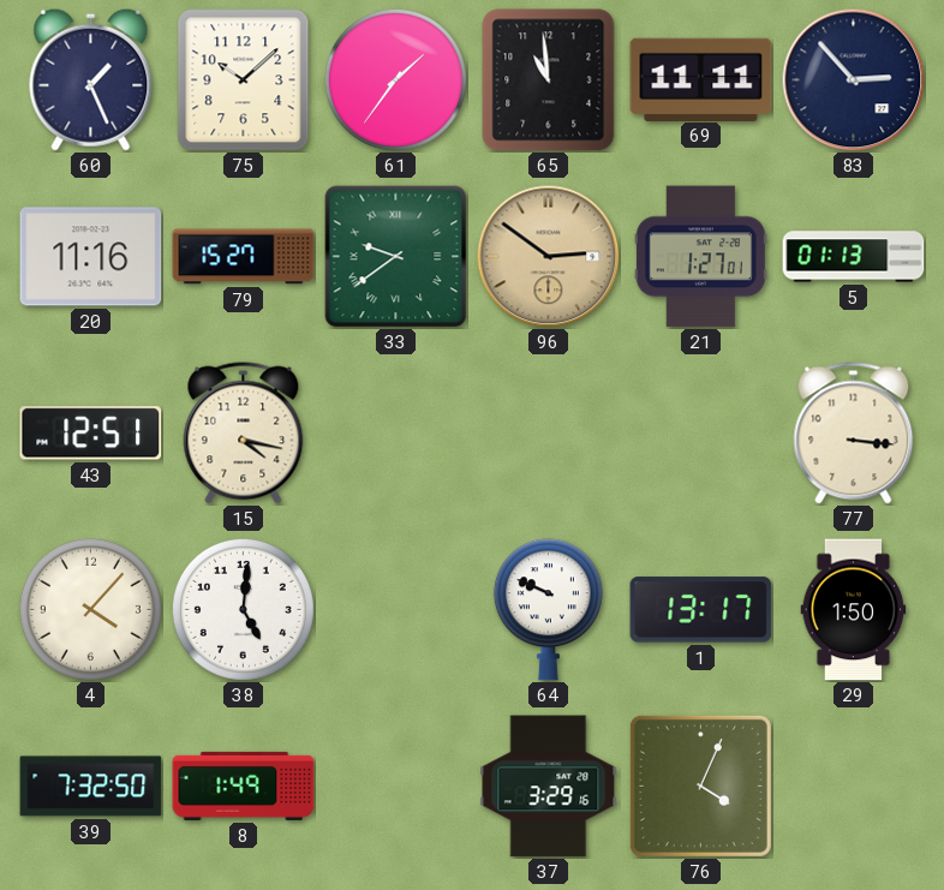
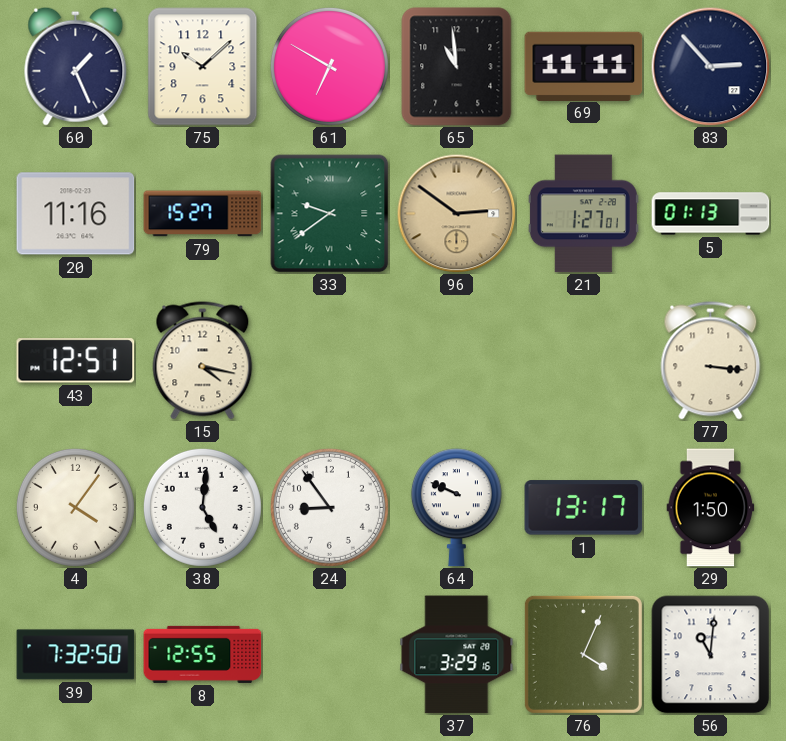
61: 1:36 -> 6:50 (329, 66)
4: 4:07 -> 4:06 (75, 507)
24: none -> 8:54 (329, 507)
8: 1:49 -> 12:55 (203, 654)
56: none -> 11:01 (711, 655)
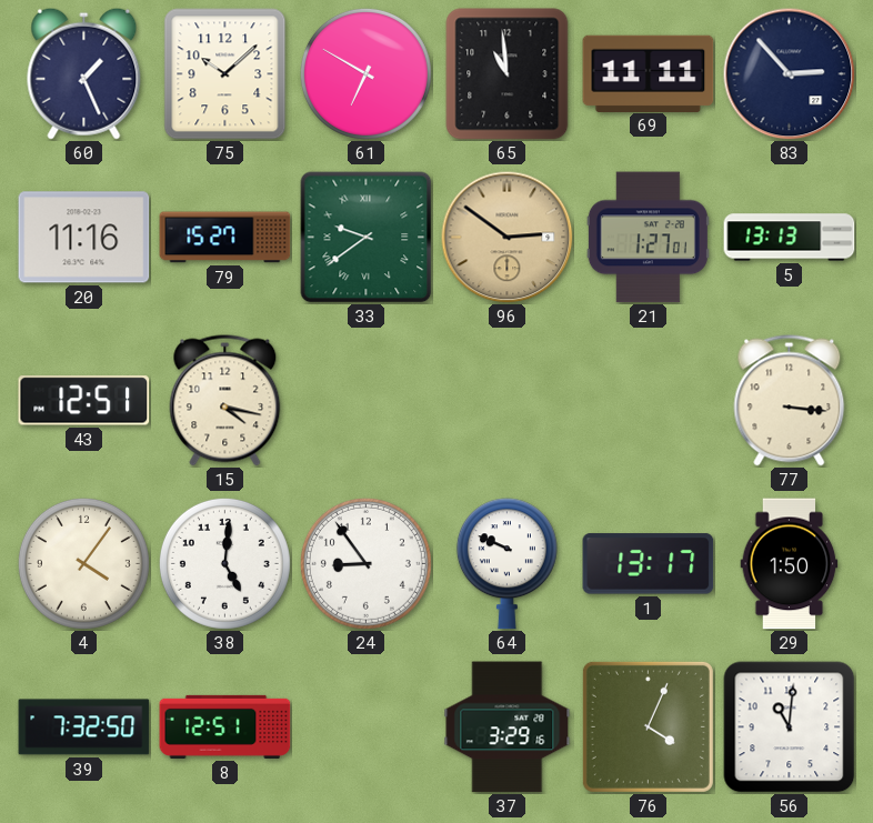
5: 01:13 -> 13:13 (790, 238)
8: 12:55 -> 12:51 (225, 726)
